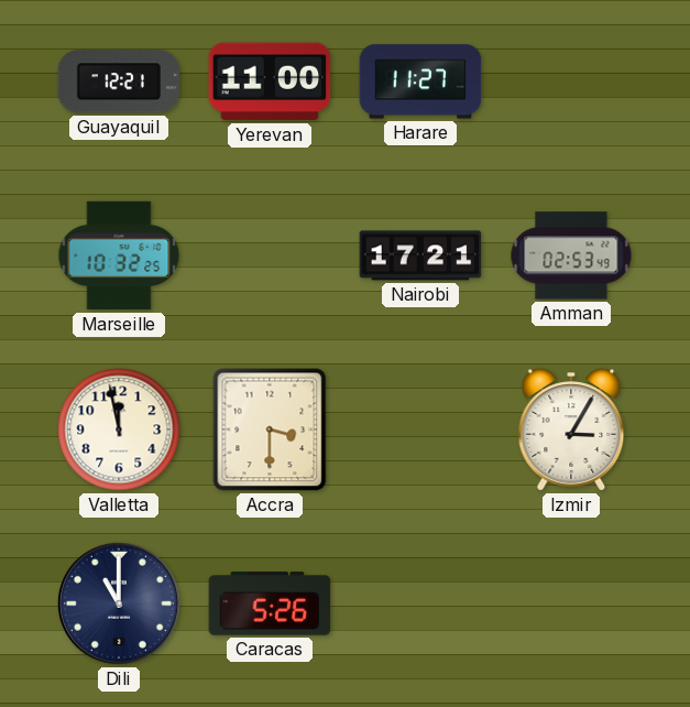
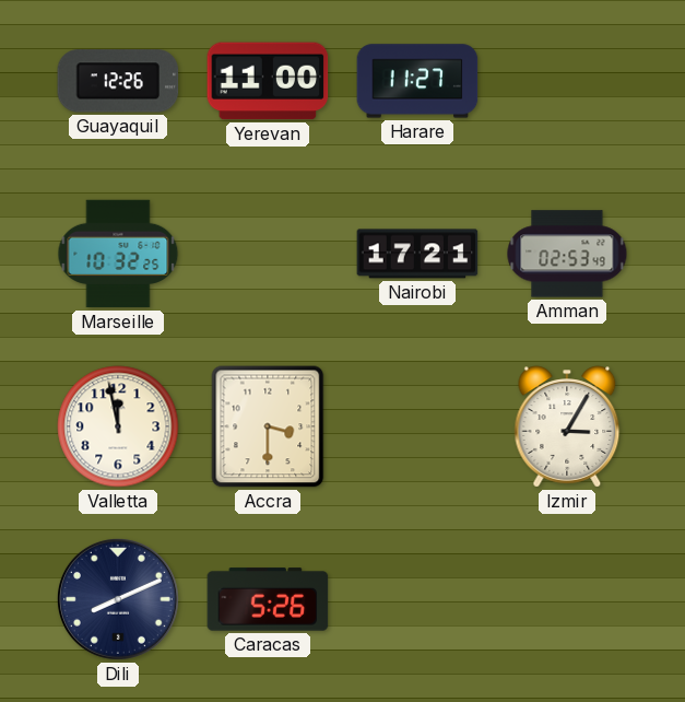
Guayaquil: 12:21 -> 12:26 (118, 81)
Dili: 11:00 -> 8:11 (118, 599)
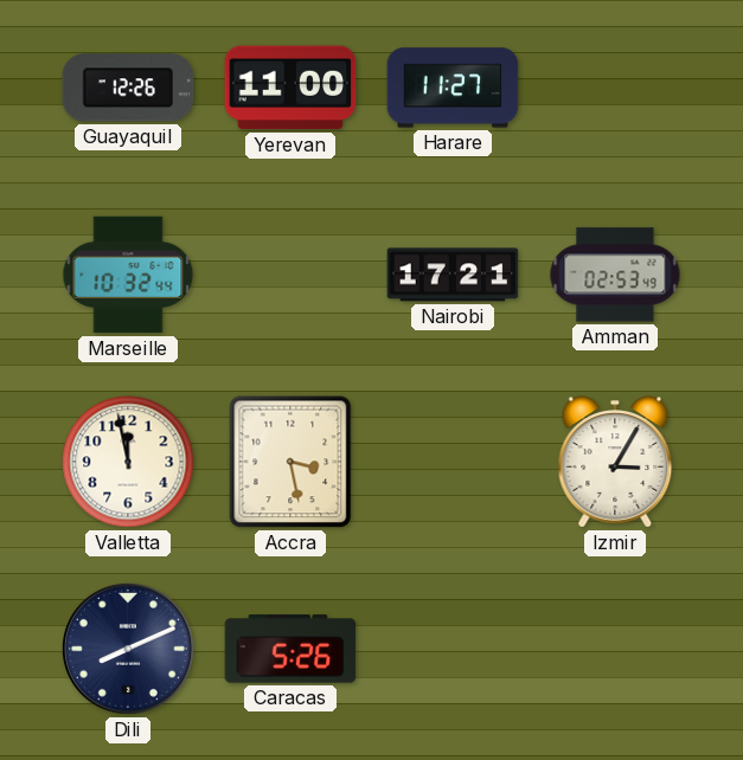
Marseille: 10:32:25 -> 10:32:44 (128, 275)
Accra: 3:30 -> 3:28 (290, 462)
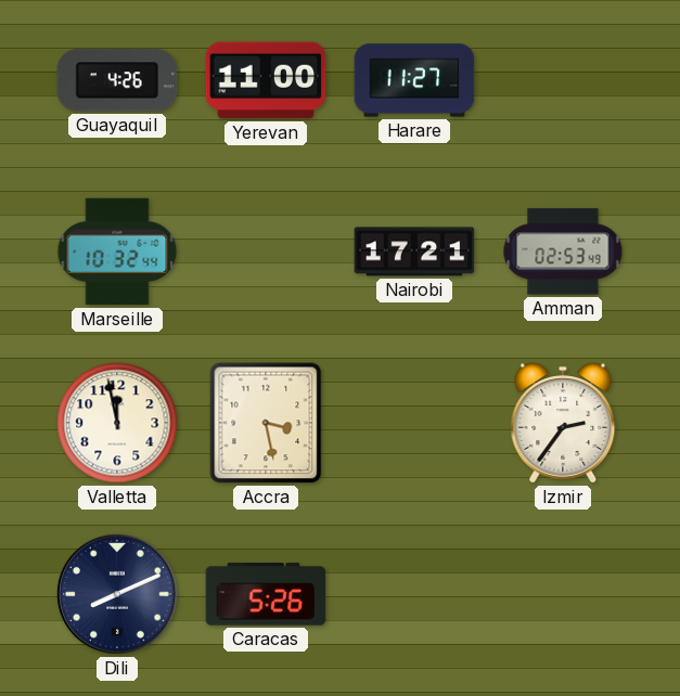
Guayaquil: 12:26 -> 4:26 (117, 80)
Izmir: 3:05 -> 2:36 (563, 423)
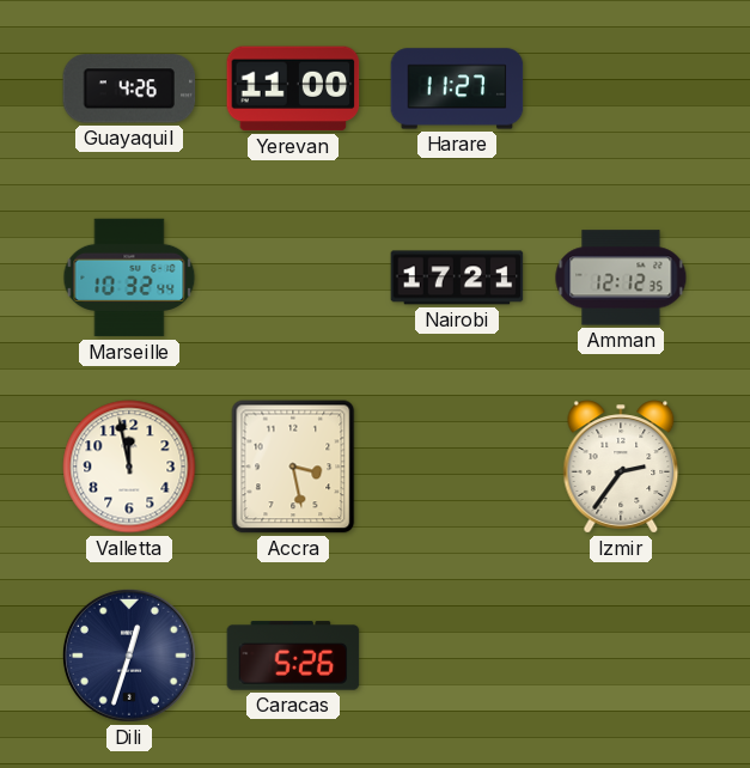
Amman: 02:53 -> 12:12 (621, 278)
Dili: 8:11 -> 12:33 (129, 656)
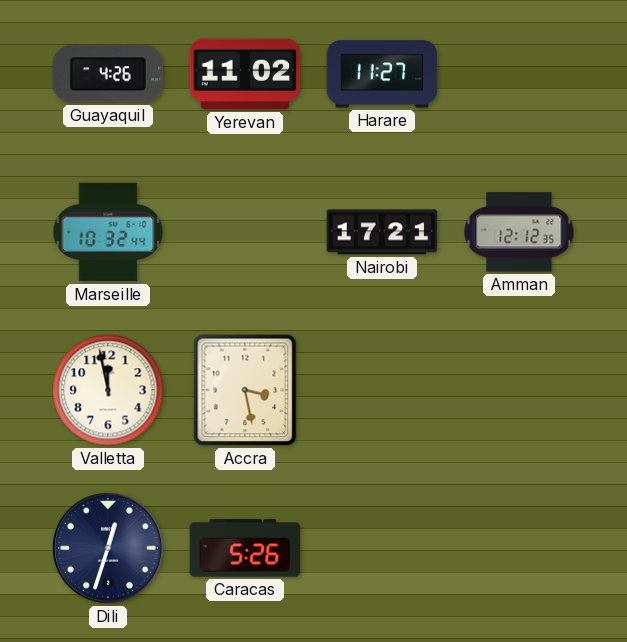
Yerevan: 11:00 -> 11:02 (245, 74)
Izmir: 2:36 -> none (621, 467)
